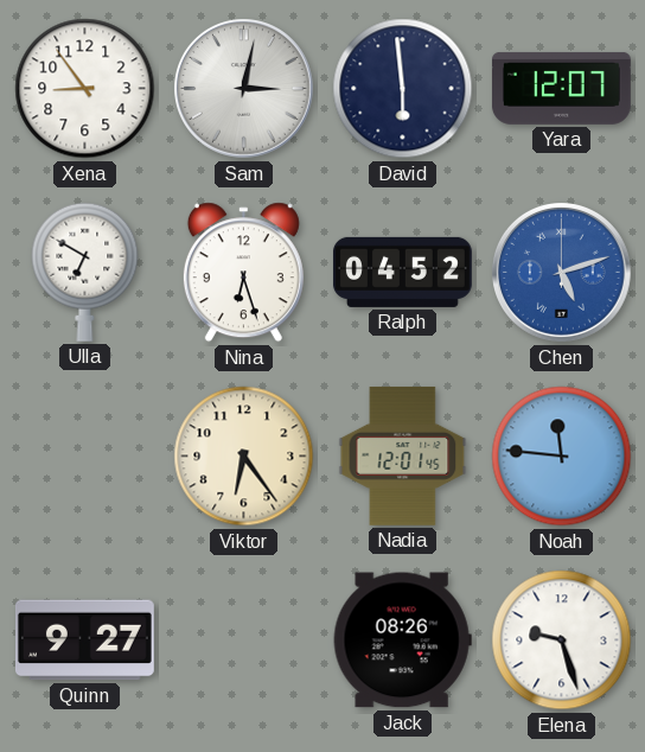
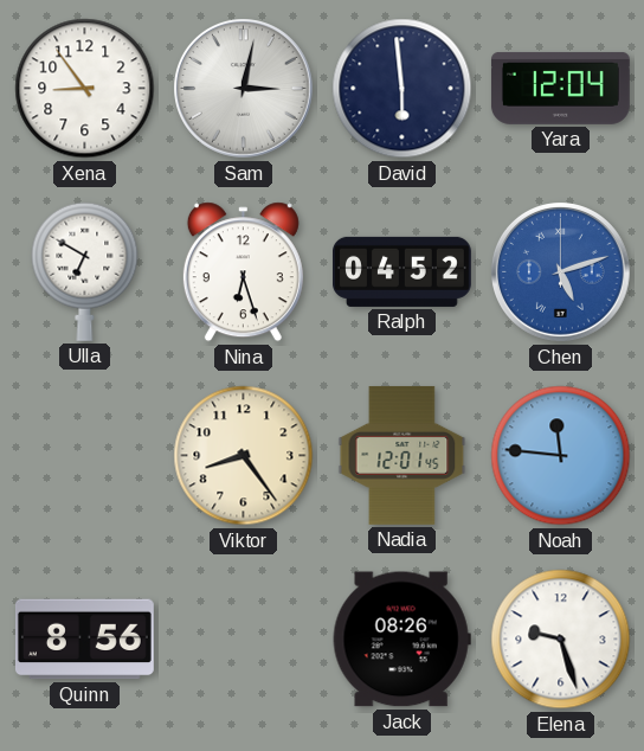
Yara: 12:07 -> 12:04 (560, 88)
Viktor: 6:24 -> 8:24 (244, 456)
Quinn: 9:27 -> 8:56 (84, 640)
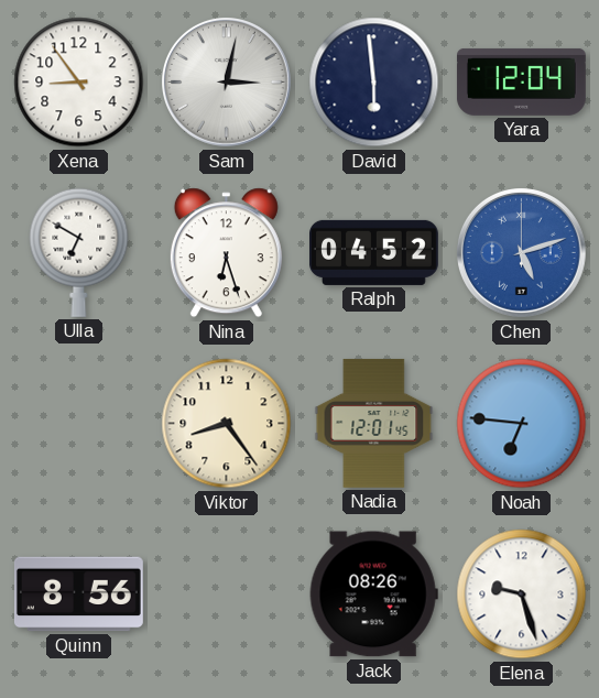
Noah: 11:46 -> 6:46 (522, 424)
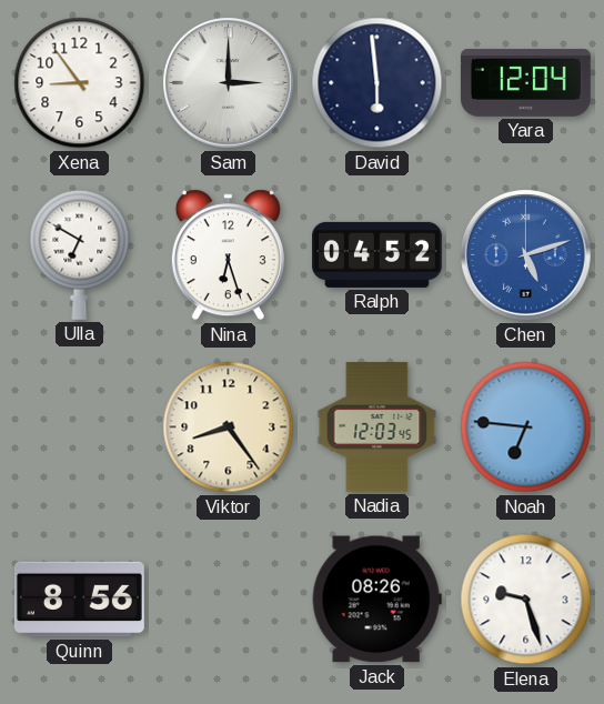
Sam: 3:02 -> 3:00 (229, 83)
Nadia: 12:01 -> 12:03 (377, 426)
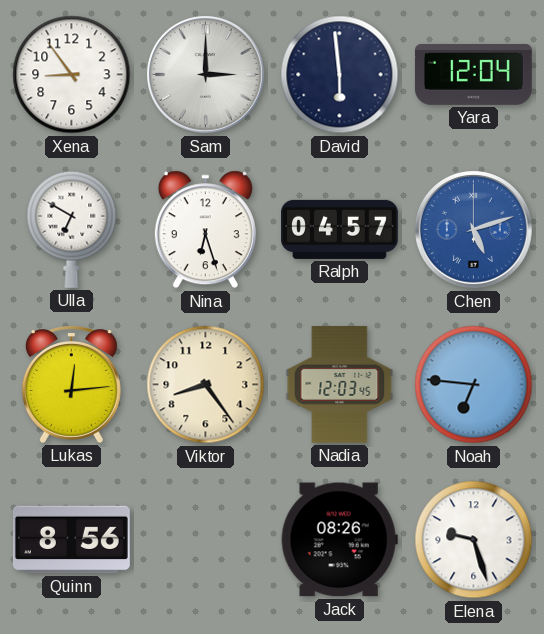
Ralph: 04:52 -> 04:57 (340, 229)
Lukas: none -> 12:14 (71, 384)
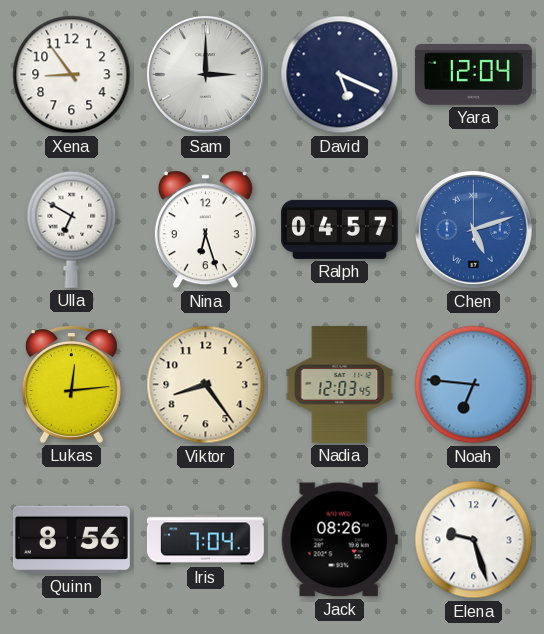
David: 5:59 -> 5:19 (340, 75)
Iris: none -> 7:04 (205, 540)
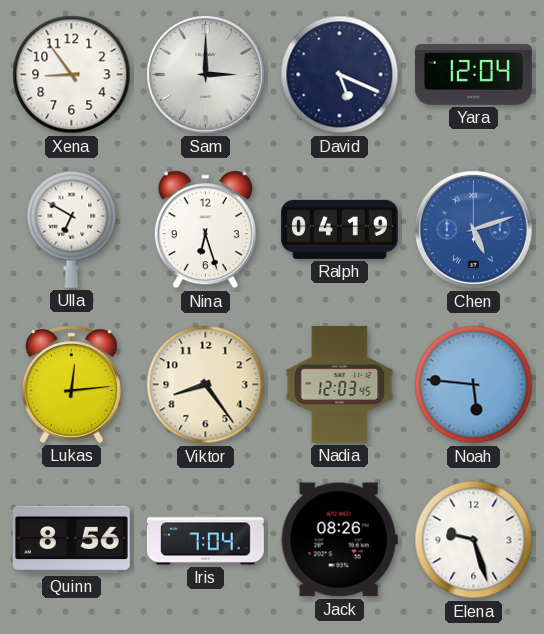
Ralph: 04:57 -> 04:19 (340, 229)
Noah: 6:46 -> 5:46 (474, 385)
